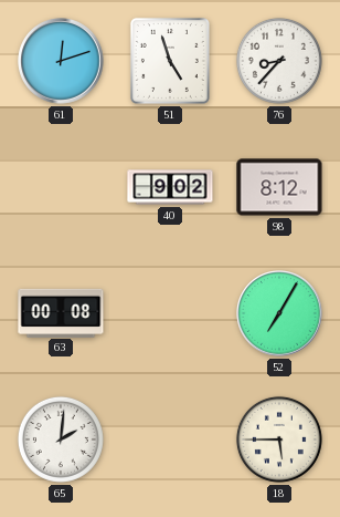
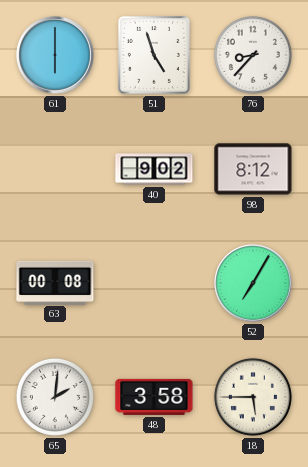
61: 12:12 -> 6:00 (55, 55)
48: none -> 3:58 (154, 397)
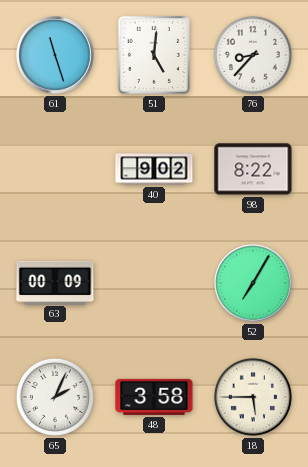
61: 6:00 -> 11:27 (55, 55)
51: 4:57 -> 5:01 (154, 55)
98: 8:12 -> 8:22 (253, 169)
63: 00:08 -> 00:09 (55, 282)
65: 2:01 -> 2:04 (55, 397)
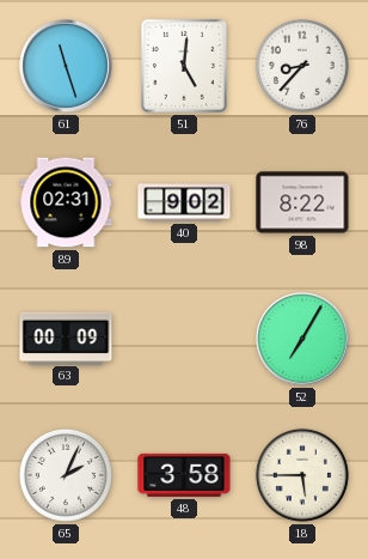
89: none -> 02:31 (66, 202)
